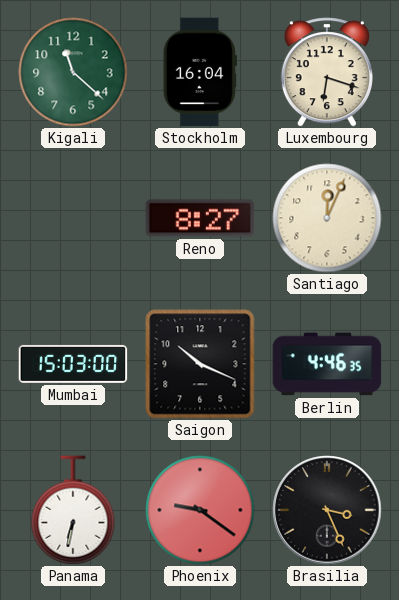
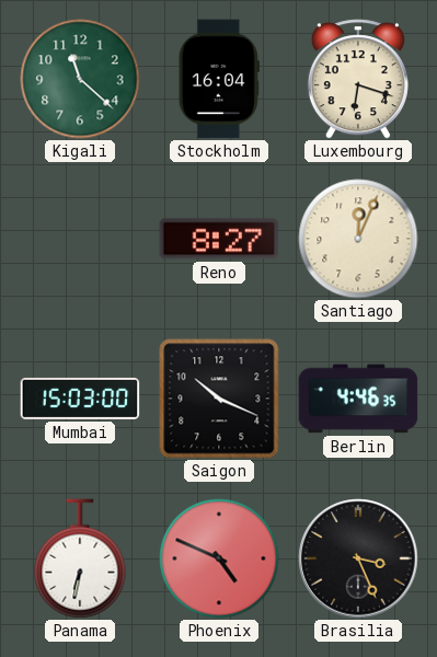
Phoenix: 9:21 -> 4:49 (219, 558)
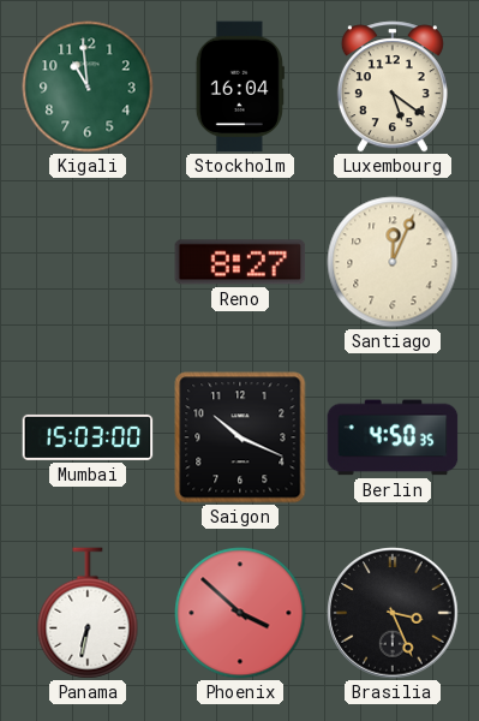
Kigali: 11:22 -> 10:59 (88, 87)
Luxembourg: 6:18 -> 5:21 (393, 87)
Berlin: 4:46 -> 4:50 (393, 437)
Phoenix: 4:49 -> 3:52 (240, 613)
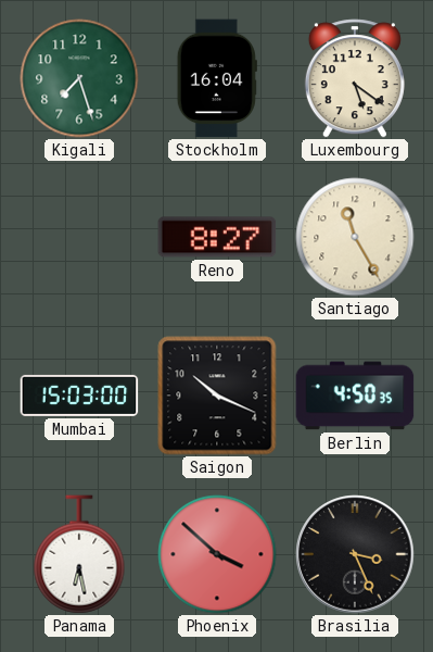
Kigali: 10:59 -> 7:27 (79, 78)
Santiago: 12:04 -> 11:25 (355, 237)
Panama: 6:32 -> 6:28 (79, 554)
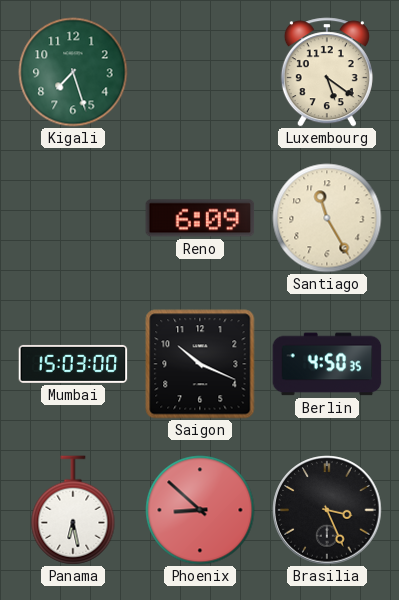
Stockholm: 16:04 -> none (217, 78)
Reno: 8:27 -> 6:09 (200, 218)
Phoenix: 3:52 -> 8:52 (200, 510)
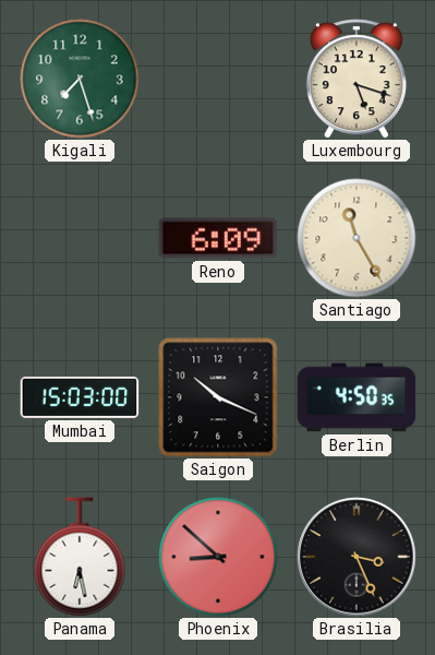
Luxembourg: 5:21 -> 5:18 (357, 79)
